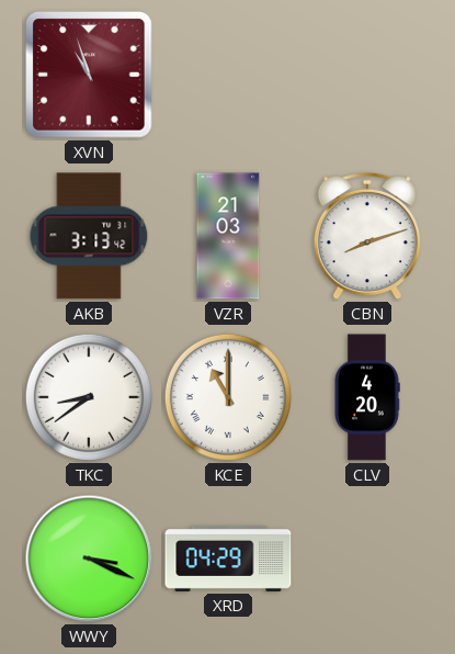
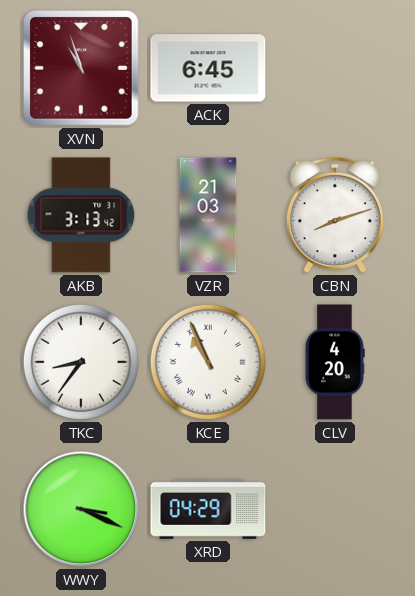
ACK: none -> 6:45 (208, 68)
TKC: 8:39 -> 8:36 (81, 362)
KCE: 11:00 -> 10:56 (208, 362)
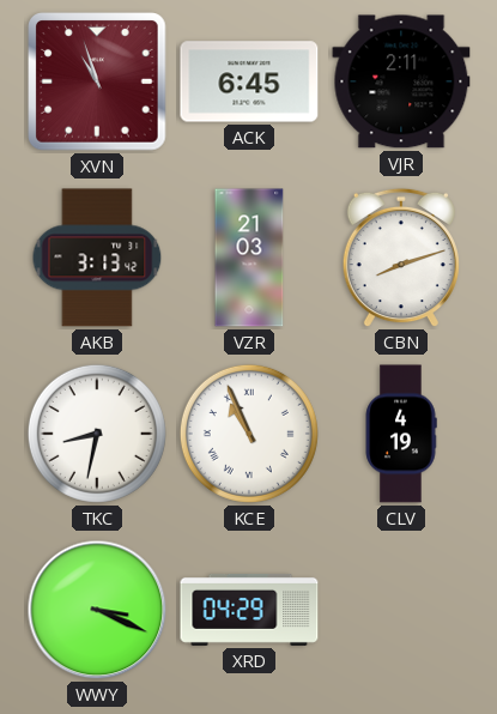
VJR: none -> 2:11 (401, 81)
TKC: 8:36 -> 8:32 (97, 434)
CLV: 4:20 -> 4:19 (401, 434)
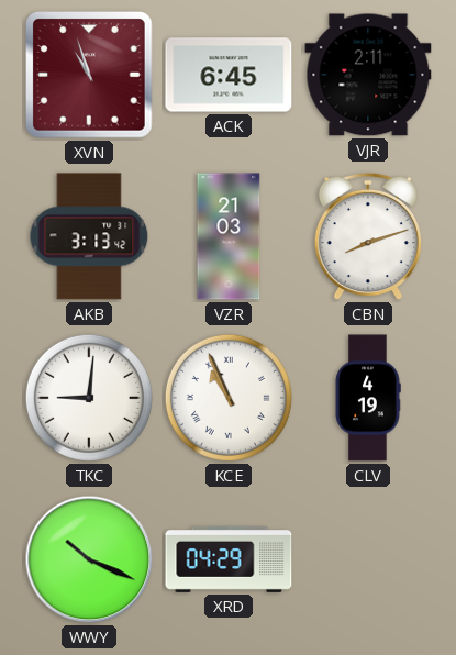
TKC: 8:32 -> 9:01 (89, 398)
WWY: 3:19 -> 10:19 (89, 559)
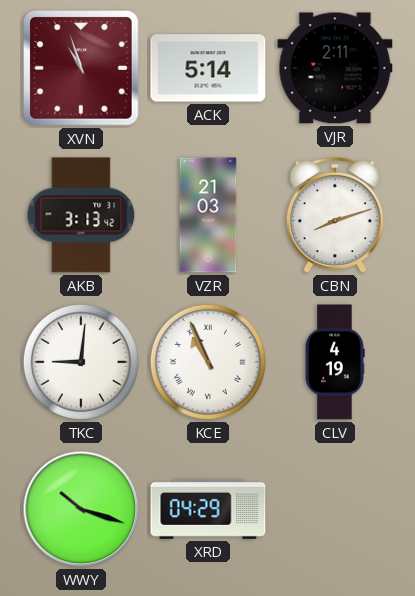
ACK: 6:45 -> 5:14 (208, 68)
WWY: 10:19 -> 10:18 (81, 509)
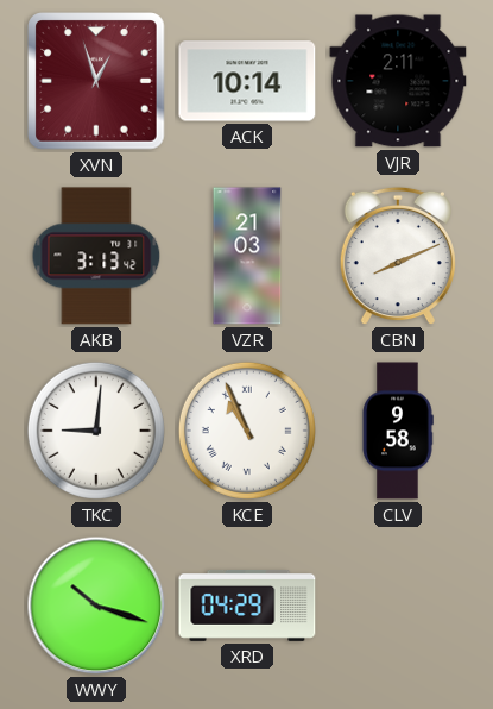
XVN: 10:57 -> 12:57 (96, 81)
ACK: 5:14 -> 10:14 (247, 81)
CBN: 8:12 -> 8:11 (398, 256)
CLV: 4:19 -> 9:58 (398, 431)
